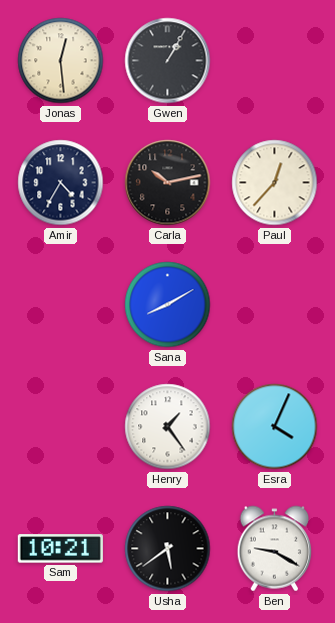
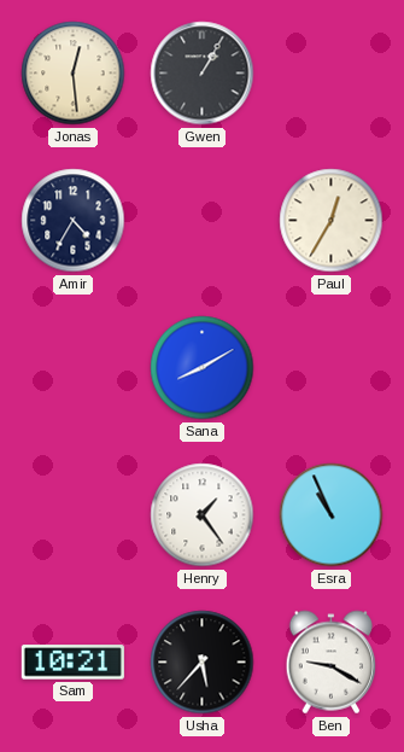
Carla: 10:13 -> none (168, 183)
Paul: 12:37 -> 12:35 (332, 221)
Esra: 4:04 -> 10:56 (332, 515)
Usha: 5:39 -> 5:37 (203, 663)
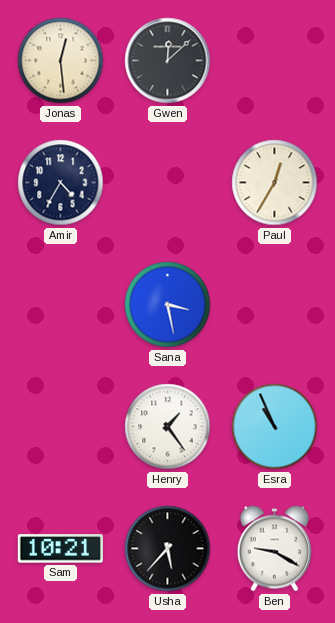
Gwen: 1:05 -> 12:08 (168, 61)
Sana: 8:10 -> 3:28 (168, 305)
